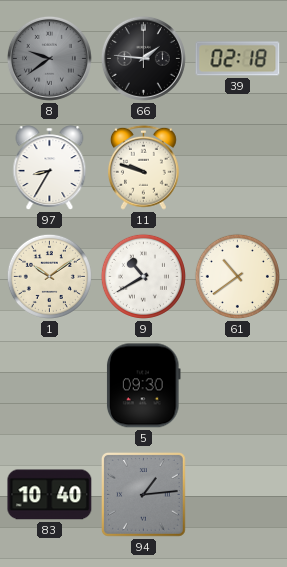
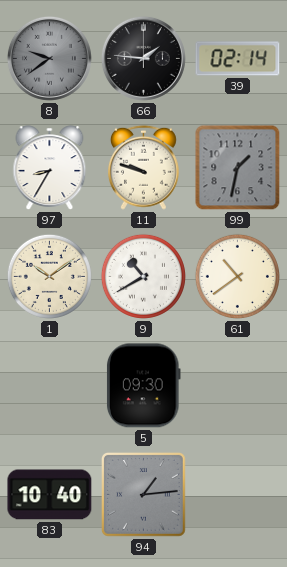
39: 02:18 -> 02:14 (238, 59)
99: none -> 1:32 (238, 168)
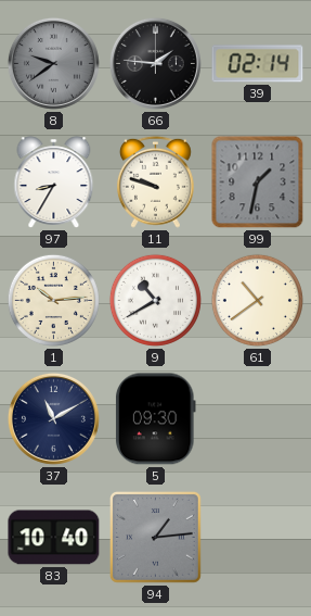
1: 10:09 -> 10:14 (53, 300)
37: none -> 11:10 (53, 418)
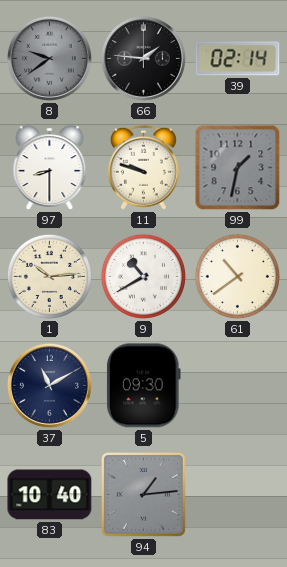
97: 8:35 -> 8:30 (50, 168)
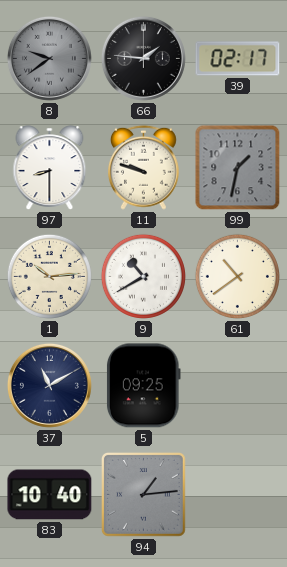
39: 02:14 -> 02:17 (238, 59)
5: 09:30 -> 09:25 (143, 386)
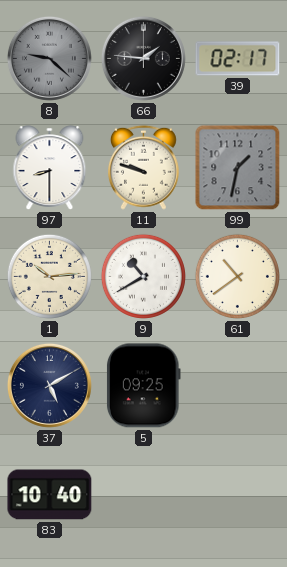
8: 9:39 -> 9:22 (49, 58)
37: 11:10 -> 5:10 (49, 385)
94: 1:14 -> none (143, 494)
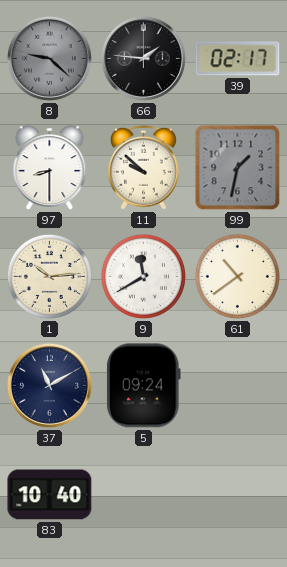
11: 9:48 -> 9:52 (143, 167)
9: 10:40 -> 11:40 (143, 276)
37: 5:10 -> 11:10 (49, 385)
5: 09:25 -> 09:24 (143, 386)
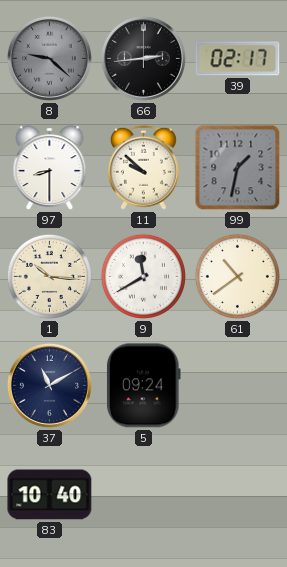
66: 1:46 -> 2:44 (143, 58)
1: 10:14 -> 10:16 (49, 276)
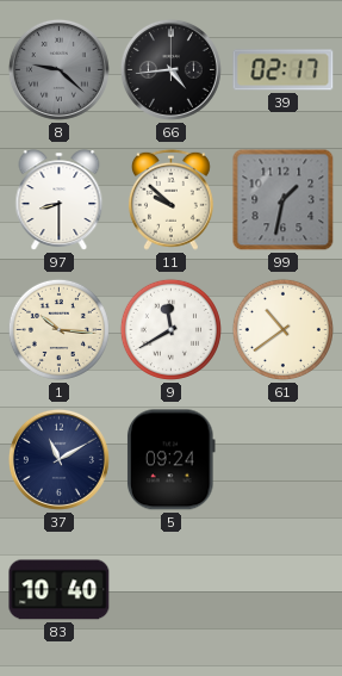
66: 2:44 -> 4:44 (170, 69)
